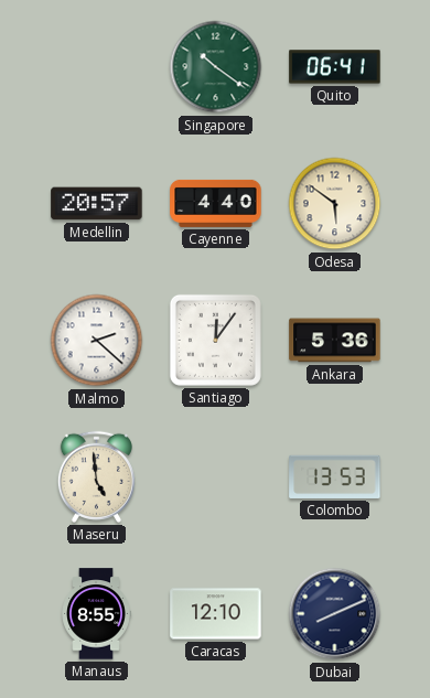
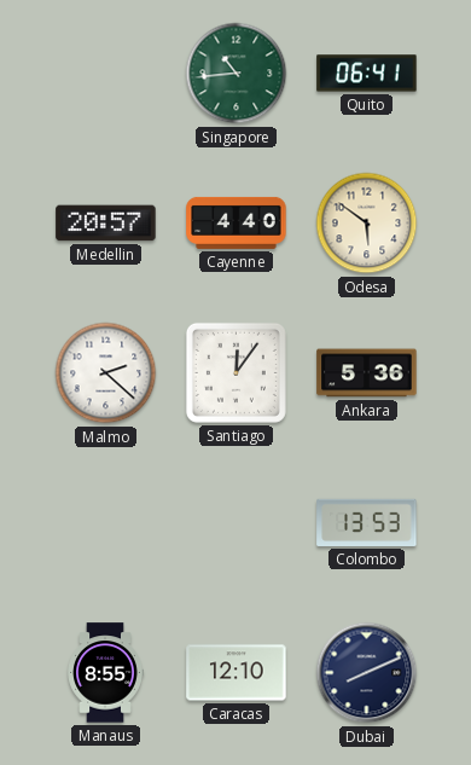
Singapore: 10:21 -> 10:44 (237, 74)
Maseru: 4:59 -> none (96, 476)
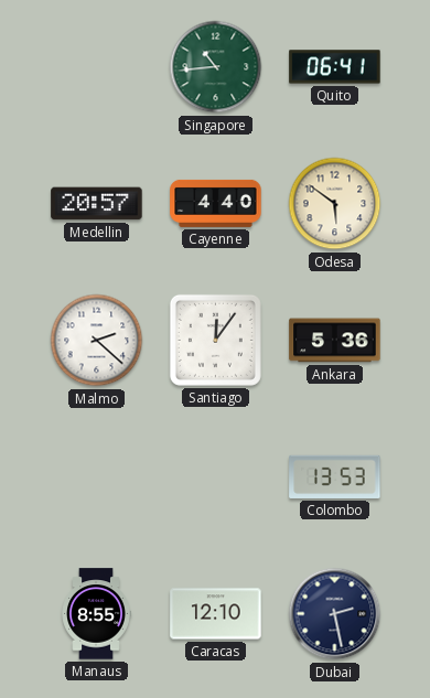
Dubai: 8:11 -> 2:28 (335, 614)
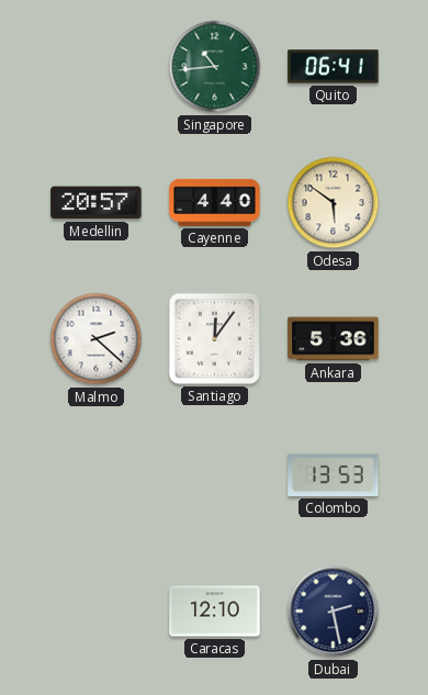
Manaus: 8:55 -> none (96, 614)
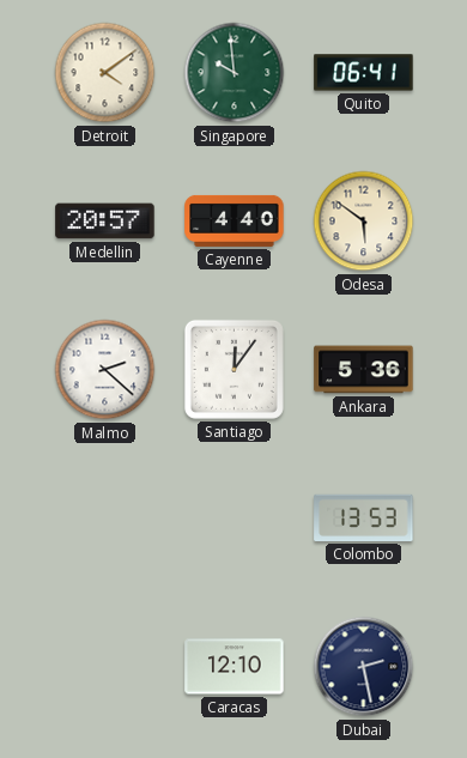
Detroit: none -> 4:09 (105, 73)
Singapore: 10:44 -> 9:59 (235, 73)
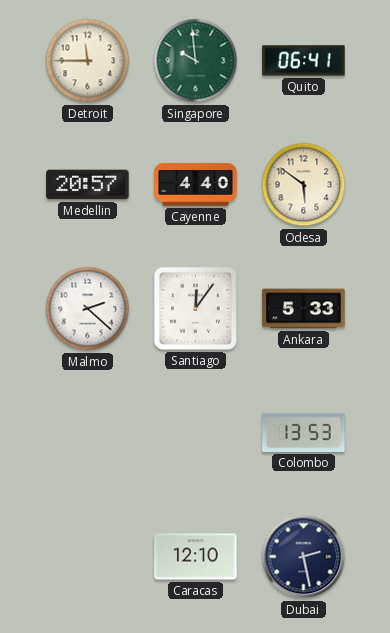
Detroit: 4:09 -> 11:45 (88, 61)
Ankara: 5:36 -> 5:33 (304, 309)
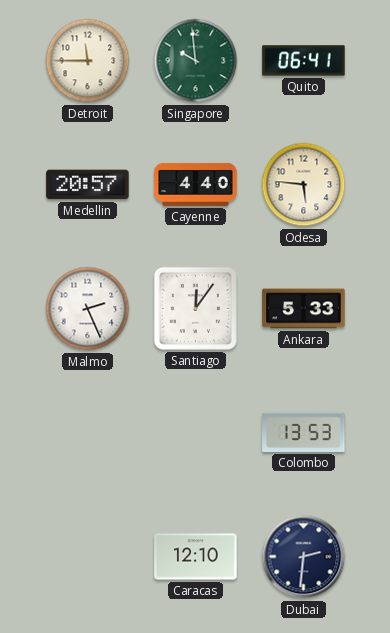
Odesa: 5:51 -> 5:46 (304, 185)
Malmo: 2:22 -> 2:26 (88, 309)
Dubai: 2:28 -> 2:31 (304, 557)
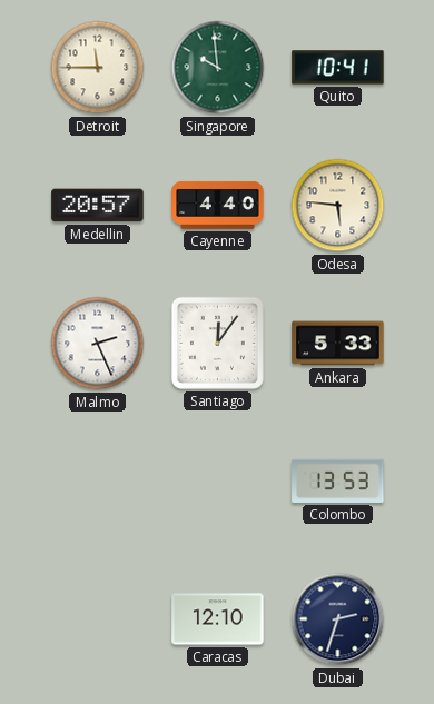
Quito: 06:41 -> 10:41 (338, 68)
Dubai: 2:31 -> 2:33 (338, 619)
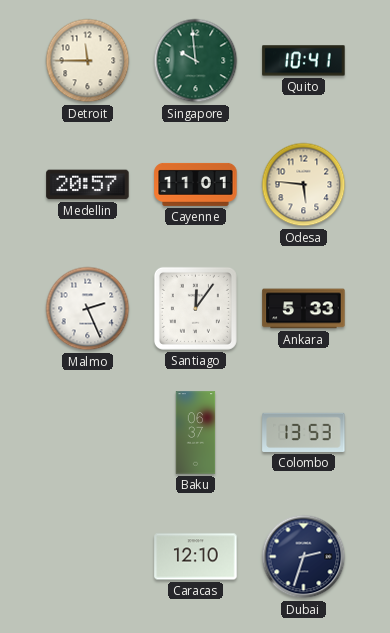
Cayenne: 4:40 -> 11:01 (196, 184)
Baku: none -> 06:37 (196, 433)
